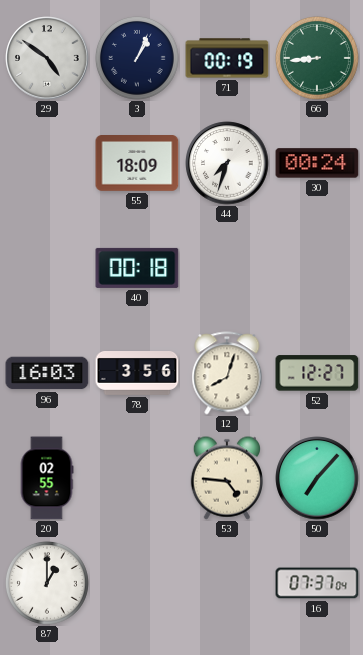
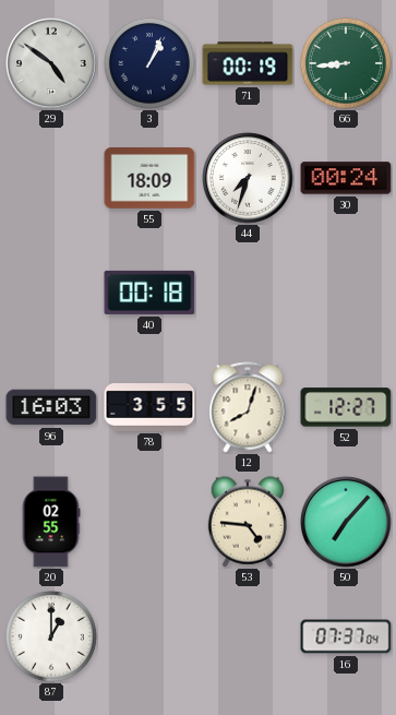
78: 3:56 -> 3:55 (149, 408)
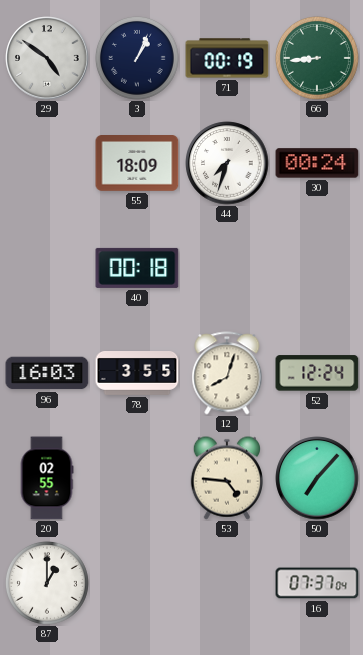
52: 12:27 -> 12:24 (317, 373)
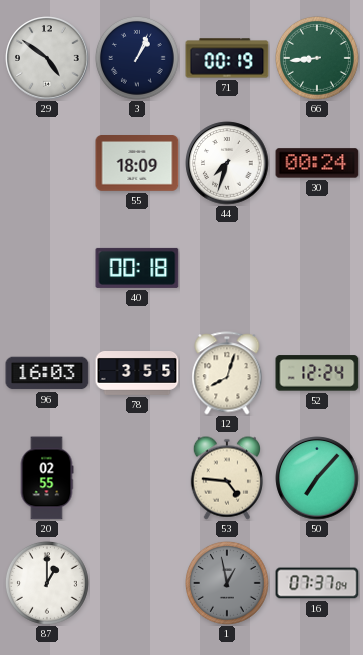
1: none -> 12:58 (227, 583)
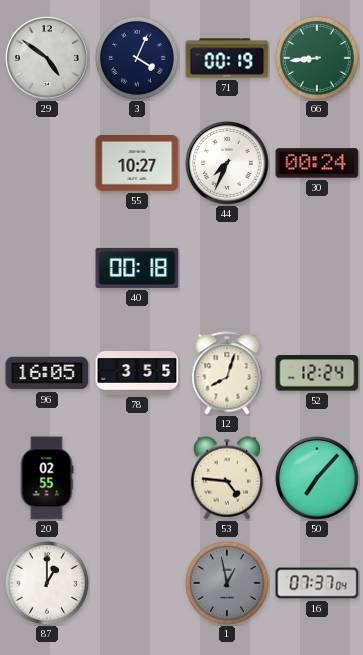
3: 1:04 -> 4:04 (137, 58)
55: 18:09 -> 10:27 (137, 164)
44: 7:33 -> 7:34 (227, 163)
96: 16:03 -> 16:05 (47, 373)
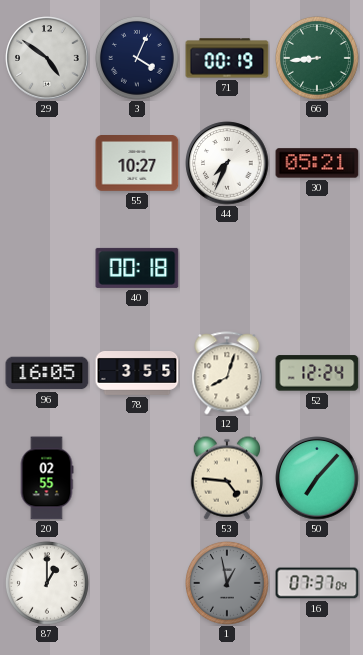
30: 00:24 -> 05:21 (317, 163)
